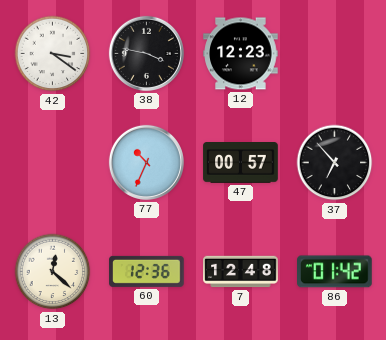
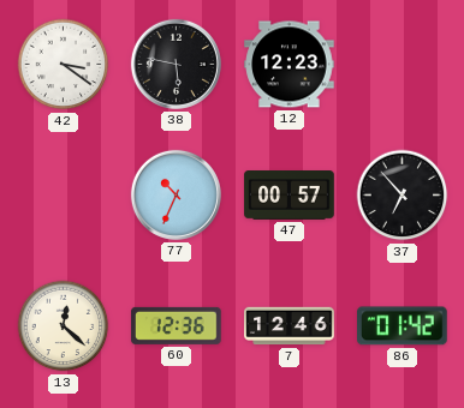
38: 3:47 -> 5:47 (176, 64)
7: 12:48 -> 12:46 (290, 326)
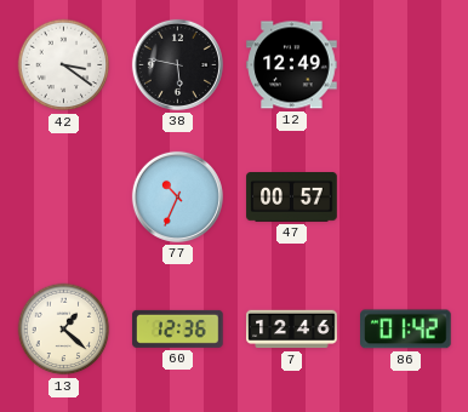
12: 12:23 -> 12:49 (292, 65)
37: 6:53 -> none (403, 196)
13: 12:22 -> 1:22 (64, 330)
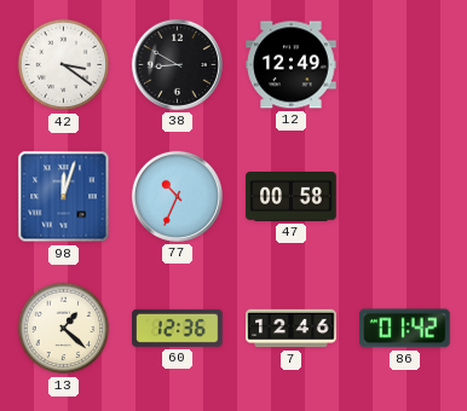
38: 5:47 -> 8:50 (177, 64)
98: none -> 12:03 (64, 197)
47: 00:57 -> 00:58 (292, 197)
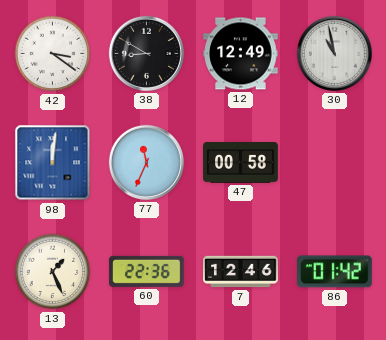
30: none -> 10:58 (334, 53)
98: 12:03 -> 12:01 (53, 163)
77: 10:34 -> 11:34 (146, 162)
13: 1:22 -> 1:26 (53, 272)
60: 12:36 -> 22:36 (147, 271)
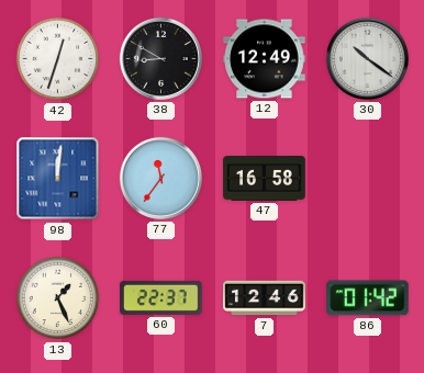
42: 3:21 -> 12:33 (58, 59)
30: 10:58 -> 10:21 (367, 58)
77: 11:34 -> 11:36 (160, 178)
47: 00:58 -> 16:58 (265, 179)
60: 22:36 -> 22:37 (161, 297)
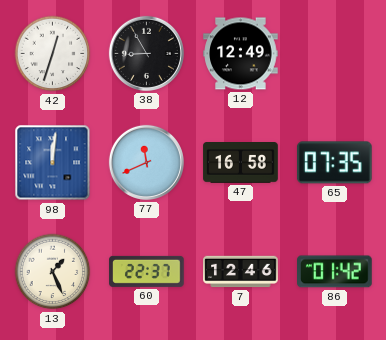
38: 8:50 -> 8:55 (146, 53)
30: 10:21 -> none (367, 58)
77: 11:36 -> 11:41 (146, 162)
65: none -> 07:35 (334, 163)
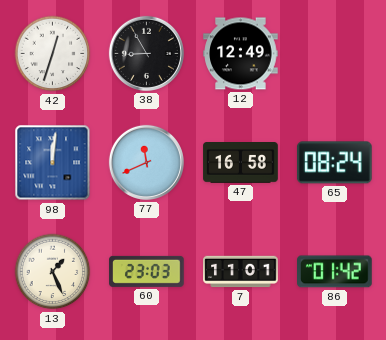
65: 07:35 -> 08:24 (334, 163)
60: 22:37 -> 23:03 (147, 271)
7: 12:46 -> 11:01 (241, 272)
